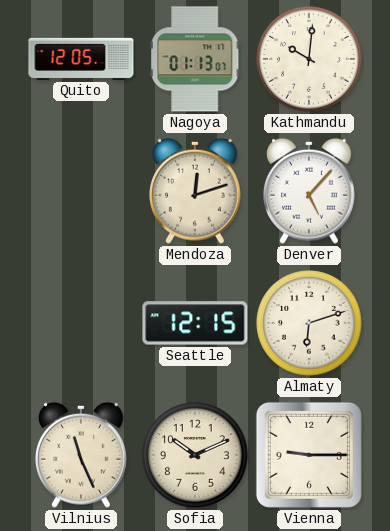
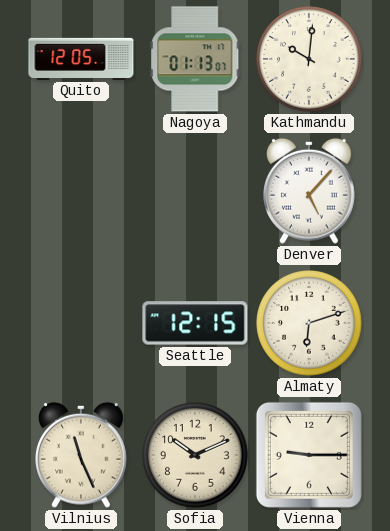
Mendoza: 12:12 -> none (196, 191)
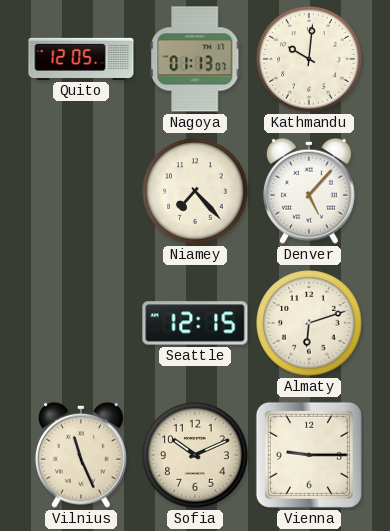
Niamey: none -> 7:23 (195, 191)
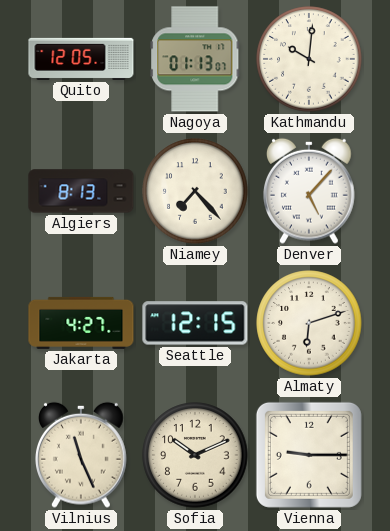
Algiers: none -> 8:13 (81, 191)
Jakarta: none -> 4:27 (81, 323)
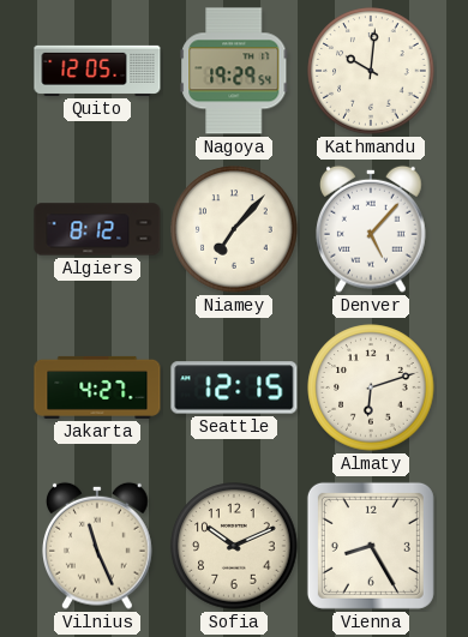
Nagoya: 01:13 -> 19:29 (234, 71)
Algiers: 8:13 -> 8:12 (97, 229)
Niamey: 7:23 -> 7:07 (234, 229)
Vienna: 9:15 -> 8:25 (371, 546)
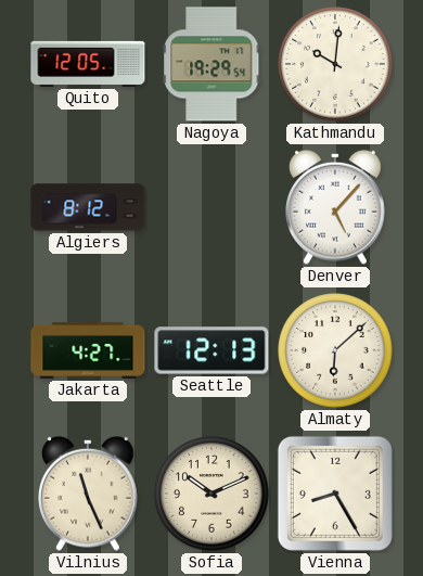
Niamey: 7:07 -> none (234, 229)
Seattle: 12:15 -> 12:13 (211, 350)
Almaty: 6:12 -> 6:08 (335, 350)
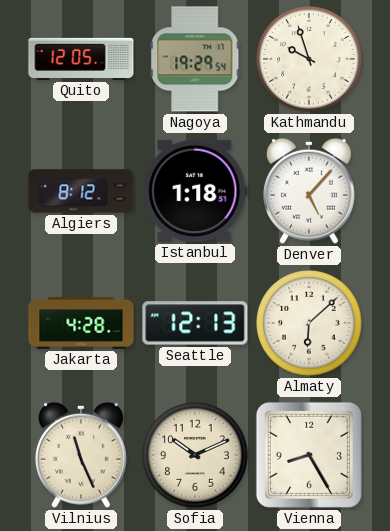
Kathmandu: 10:01 -> 9:57 (309, 59)
Istanbul: none -> 1:18 (195, 191)
Jakarta: 4:27 -> 4:28 (81, 323)
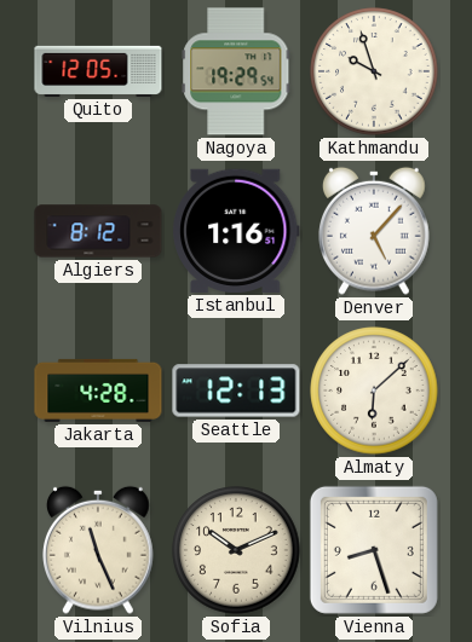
Istanbul: 1:18 -> 1:16 (236, 231)
Vienna: 8:25 -> 8:27 (374, 550)
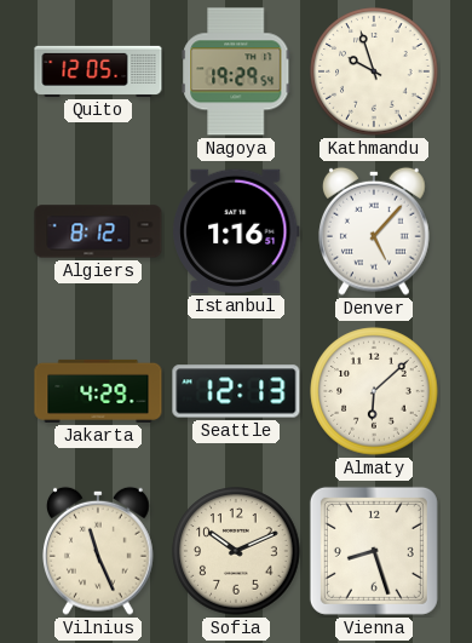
Jakarta: 4:28 -> 4:29 (98, 391)
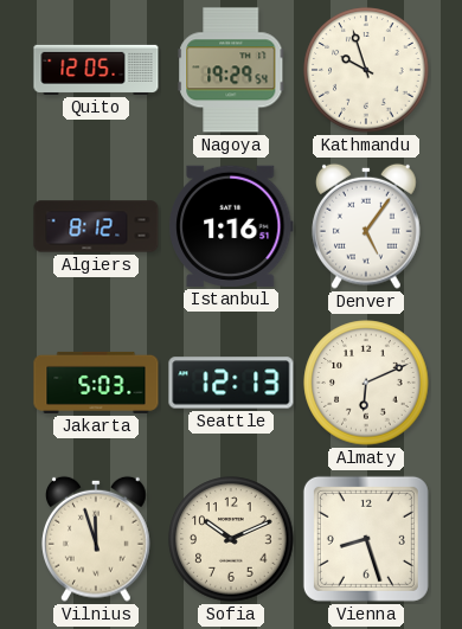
Denver: 5:07 -> 5:06 (367, 226)
Jakarta: 4:29 -> 5:03 (96, 383)
Almaty: 6:08 -> 6:11 (366, 383)
Vilnius: 11:26 -> 11:57 (97, 539)
